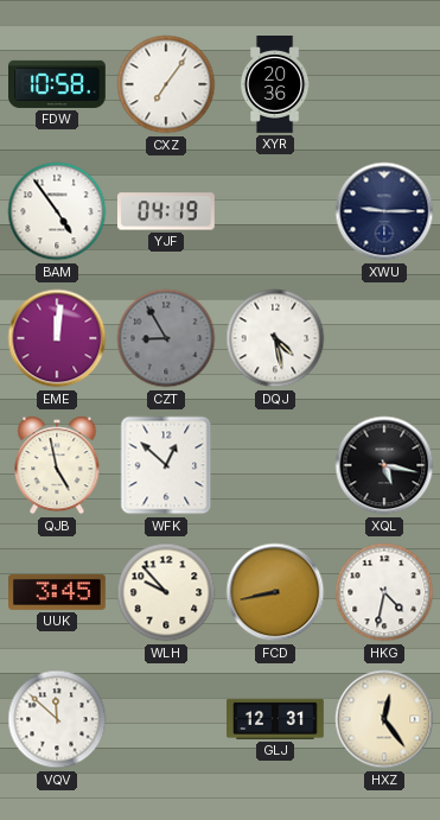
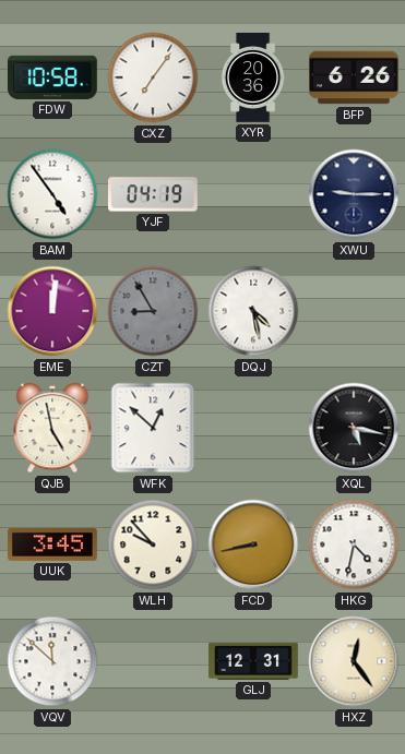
BFP: none -> 6:26 (355, 77)
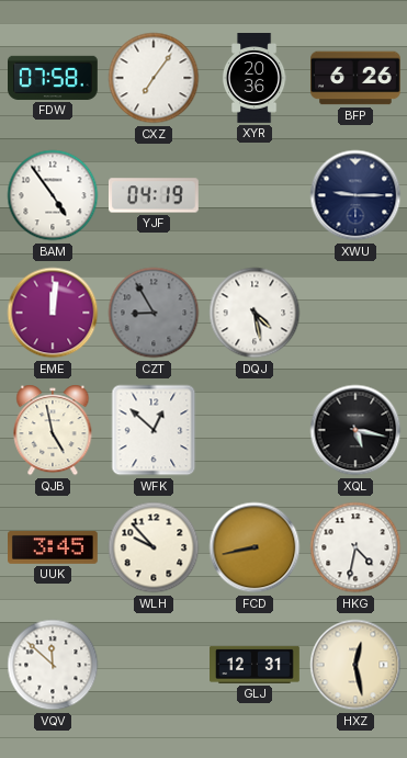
FDW: 10:58 -> 07:58 (54, 78)
HXZ: 12:24 -> 12:28 (355, 665)
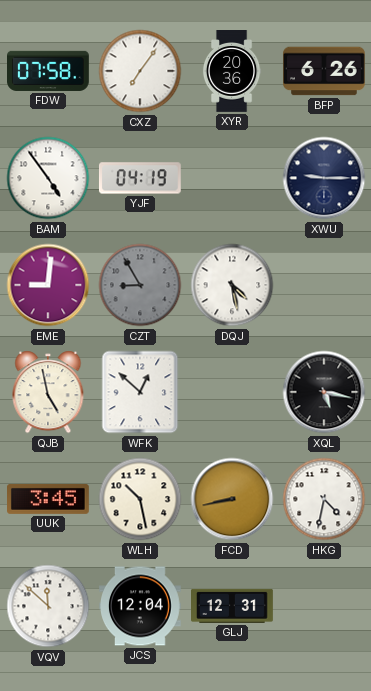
EME: 12:01 -> 9:01 (48, 285)
WLH: 9:53 -> 10:28 (140, 499)
JCS: none -> 12:04 (141, 606)
HXZ: 12:28 -> none (355, 665)
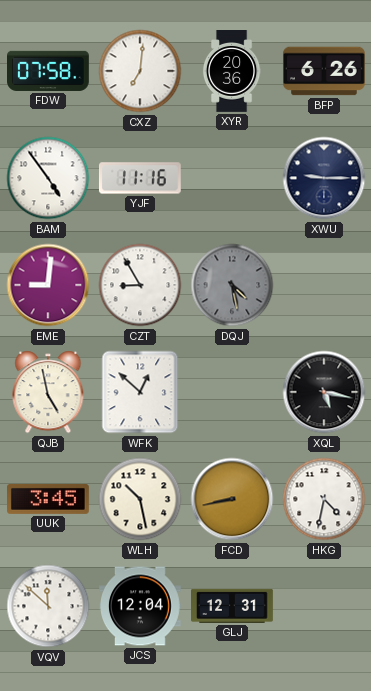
CXZ: 7:06 -> 7:01 (140, 71)
YJF: 04:19 -> 11:16 (140, 178)
CZT dial: grey -> white (140, 285)
DQJ dial: white -> grey (232, 285)
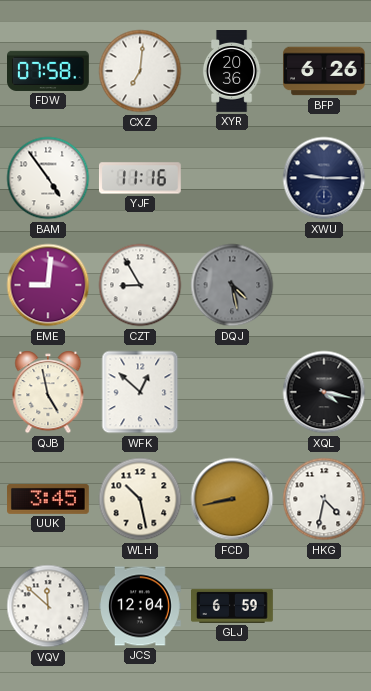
XQL: 5:17 -> 4:17 (324, 392)
GLJ: 12:31 -> 6:59 (233, 606)
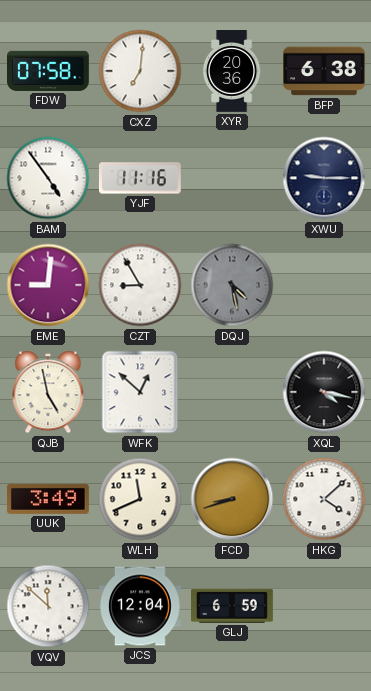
BFP: 6:26 -> 6:38 (325, 71)
UUK: 3:45 -> 3:49 (49, 499)
WLH: 10:28 -> 11:41 (140, 499)
FCD: 8:43 -> 8:42 (232, 499)
HKG: 4:32 -> 4:08 (324, 499)
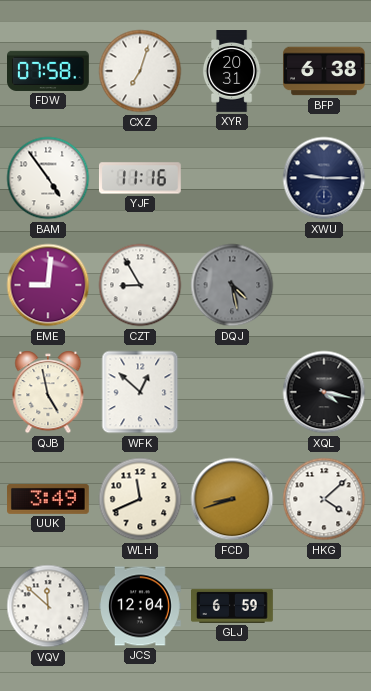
CXZ: 7:01 -> 7:03 (140, 71)
XYR: 20:36 -> 20:31 (232, 72)
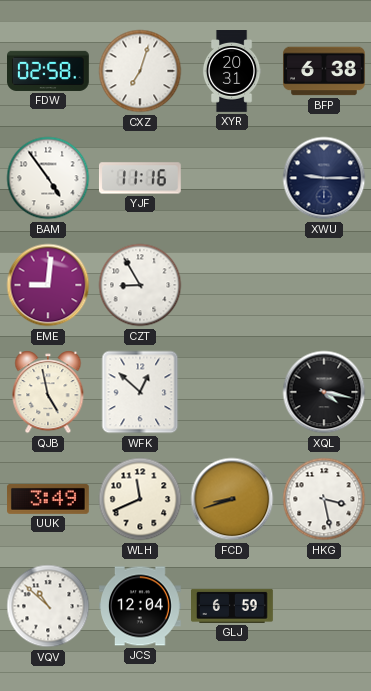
FDW: 07:58 -> 02:58 (49, 71)
DQJ: 4:28 -> none (232, 285)
HKG: 4:08 -> 3:28 (324, 499)
VQV: 11:52 -> 10:52 (48, 606)
